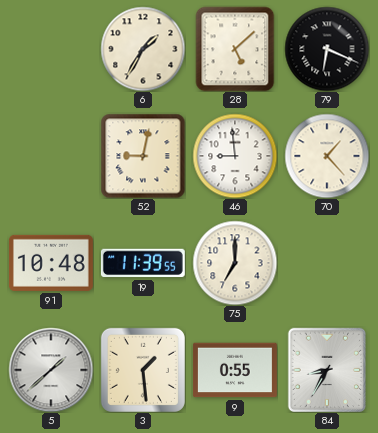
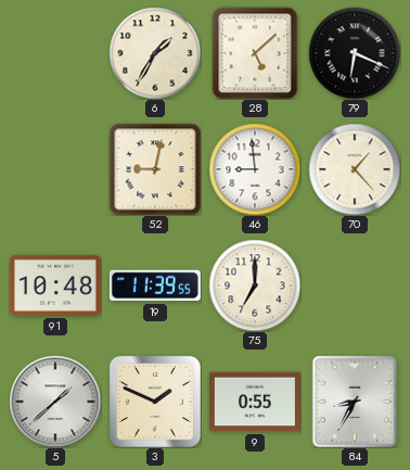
3: 1:29 -> 1:49 (155, 402)
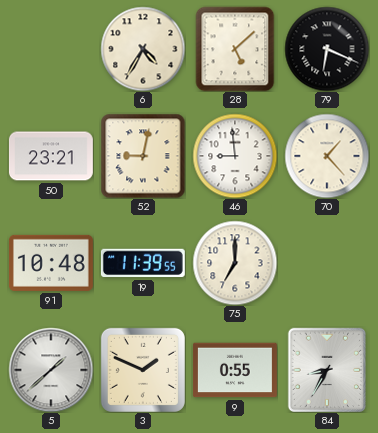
6: 1:35 -> 4:35 (143, 49)
50: none -> 23:21 (51, 156)
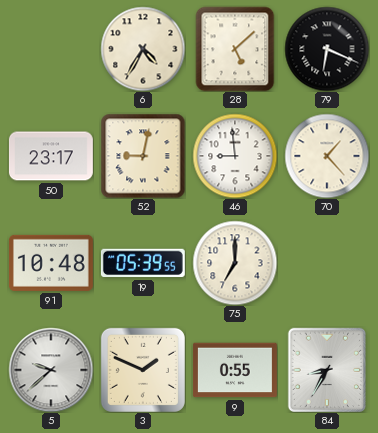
50: 23:21 -> 23:17 (51, 156)
19: 11:39 -> 05:39 (143, 263)
5: 1:38 -> 9:38 (51, 370)
